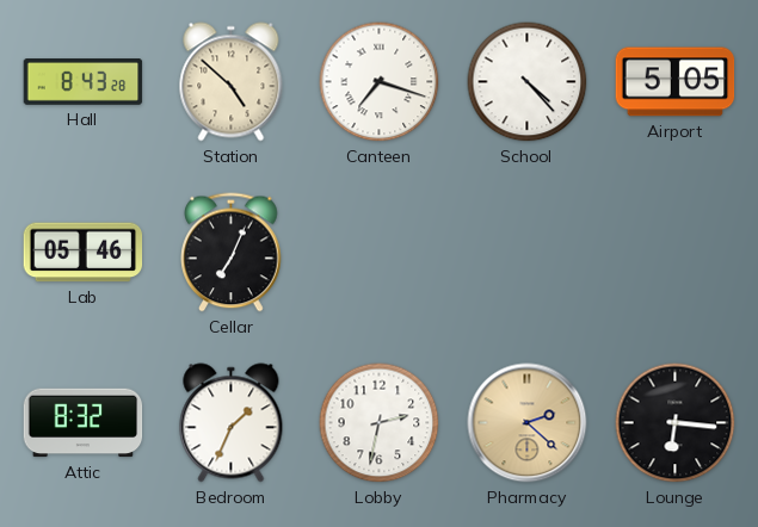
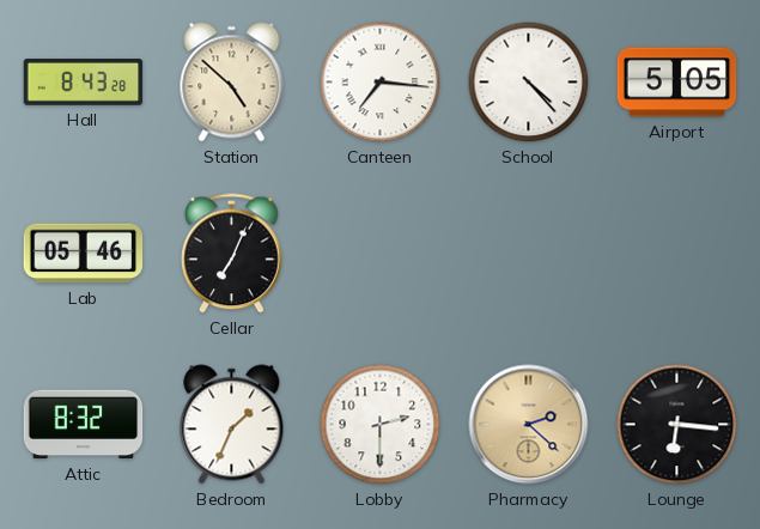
Canteen: 7:18 -> 7:16 (381, 83)
Lobby: 2:32 -> 2:30 (381, 425)
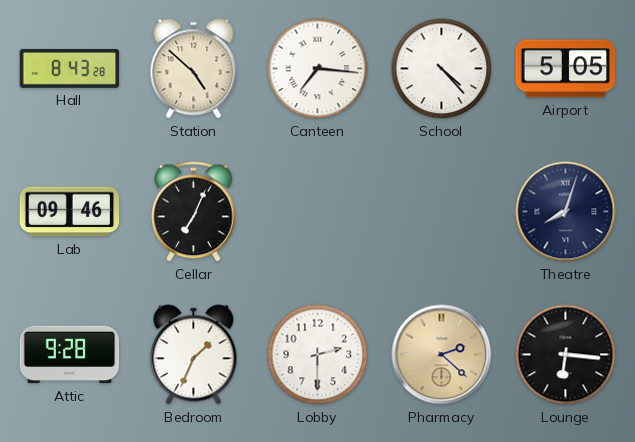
Lab: 05:46 -> 09:46 (70, 212)
Theatre: none -> 8:03 (566, 212)
Attic: 8:32 -> 9:28 (70, 355)
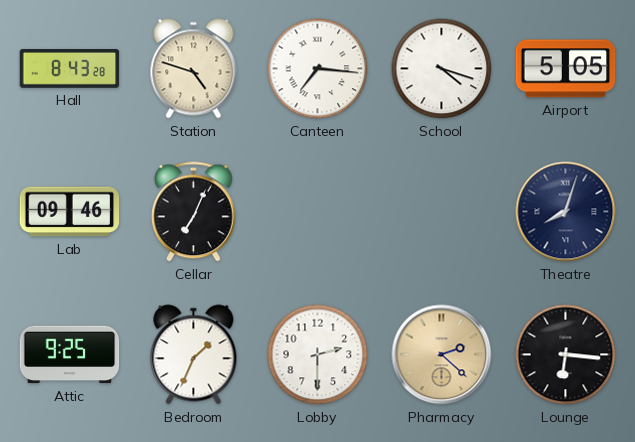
Station: 4:52 -> 4:48 (194, 69)
School: 4:23 -> 4:18 (442, 69)
Attic: 9:28 -> 9:25 (70, 355)
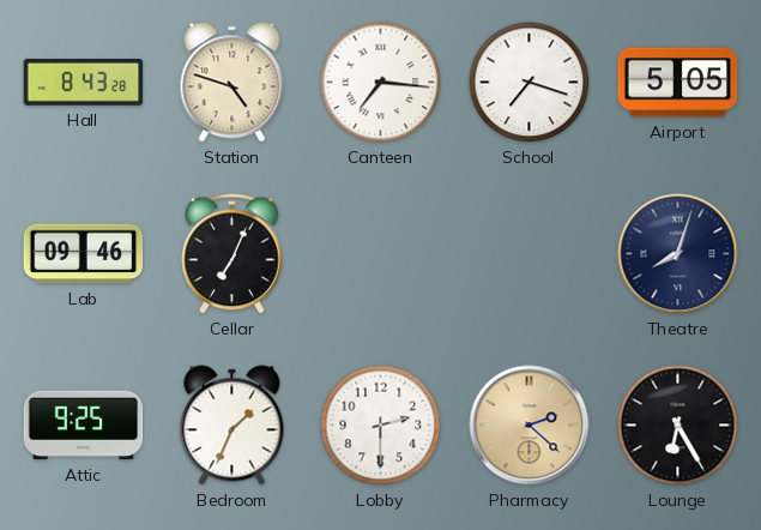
School: 4:18 -> 7:18 (530, 83)
Lounge: 6:16 -> 6:25 (678, 426)
